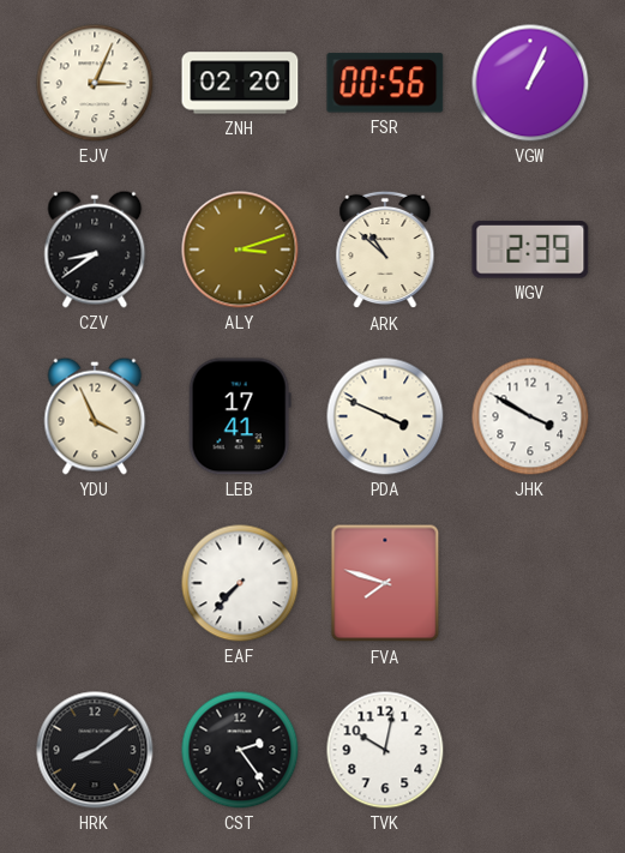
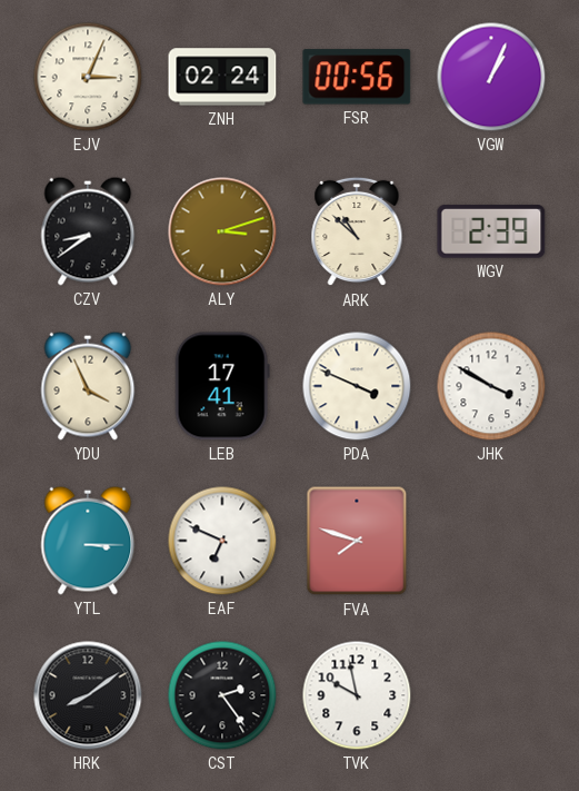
ZNH: 02:20 -> 02:24 (222, 77)
YTL: none -> 3:15 (88, 541)
EAF: 7:37 -> 6:49 (222, 541)
TVK: 10:02 -> 9:58 (357, 695)
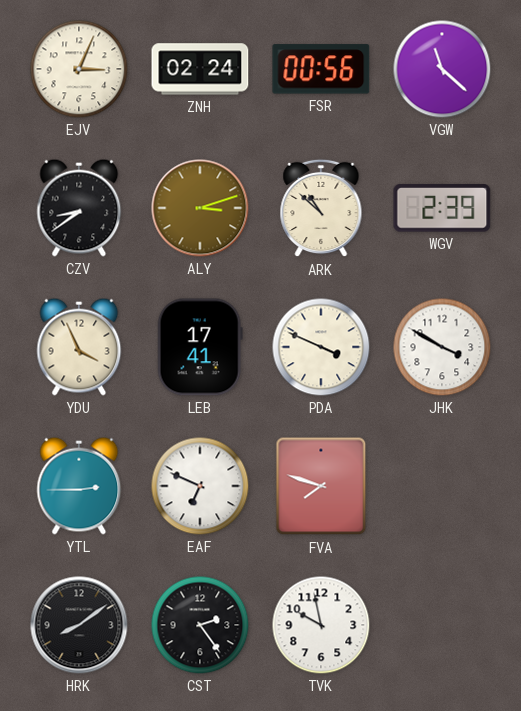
VGW: 1:04 -> 11:22 (442, 69)
YTL: 3:15 -> 2:45 (79, 486)
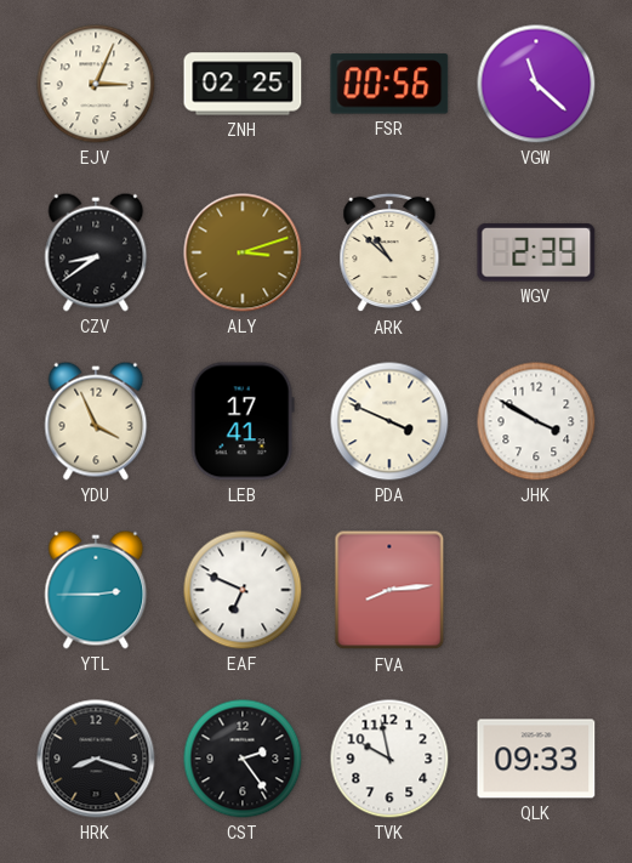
ZNH: 02:24 -> 02:25 (243, 84)
FVA: 7:48 -> 8:14 (389, 590)
HRK: 8:09 -> 8:18 (96, 759)
QLK: none -> 09:33 (536, 759)
